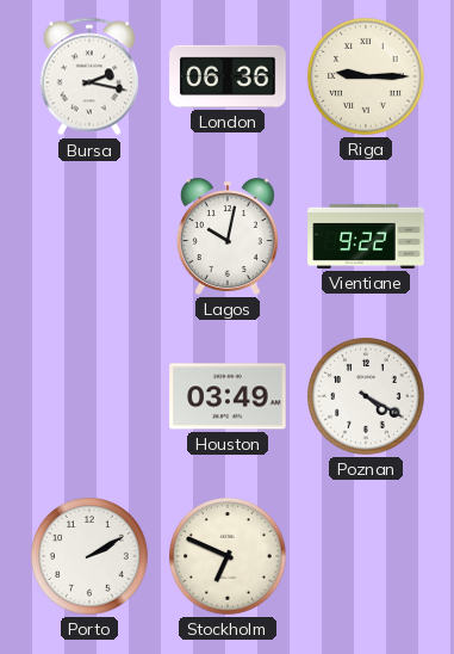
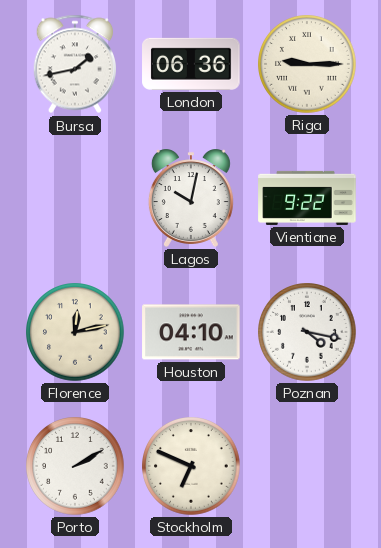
Bursa: 2:17 -> 1:43 (74, 64)
Florence: none -> 12:13 (75, 332)
Houston: 03:49 -> 04:10 (191, 332)
Poznan: 4:20 -> 4:17 (307, 332)
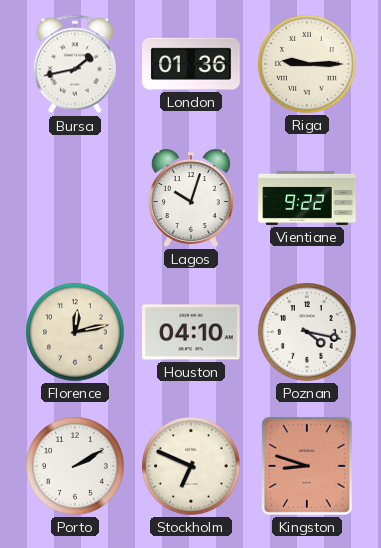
London: 06:36 -> 01:36 (191, 64)
Lagos: 10:02 -> 10:03 (191, 198)
Kingston: none -> 8:48 (307, 466)
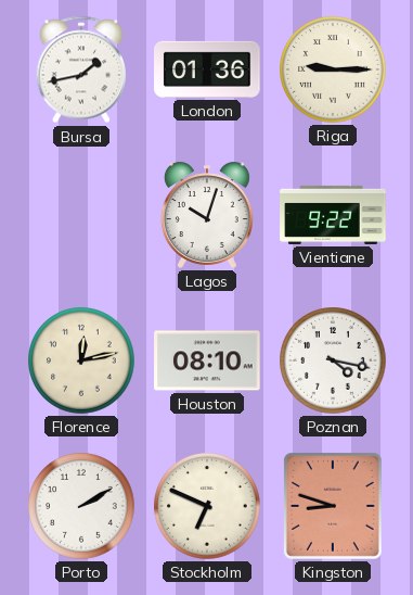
Houston: 04:10 -> 08:10 (207, 360)
